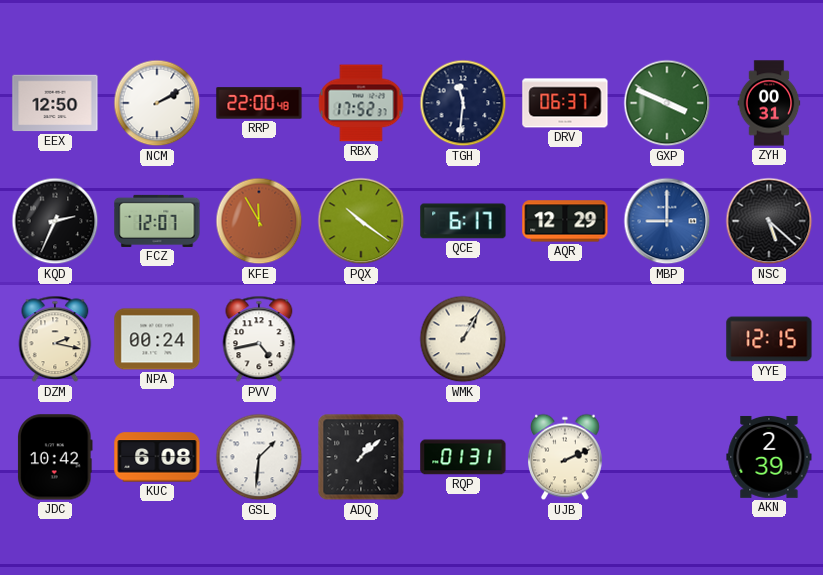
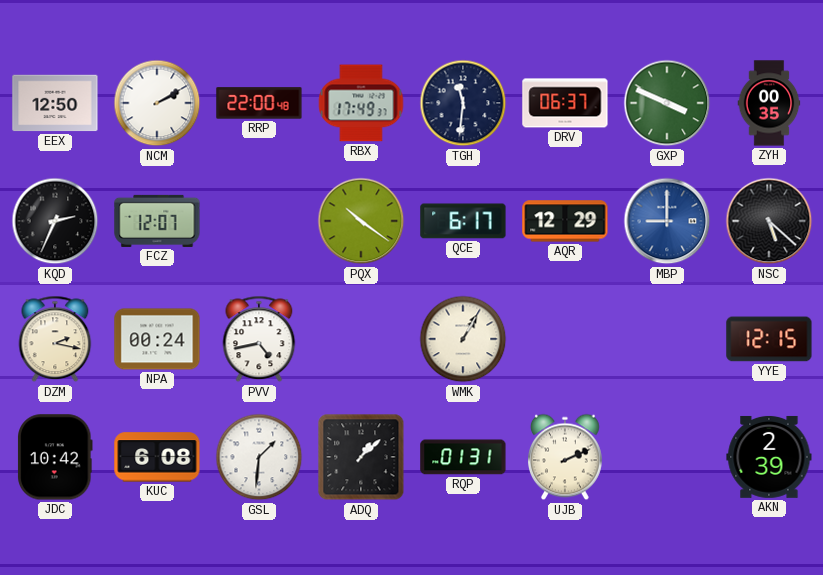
RBX: 17:52 -> 17:49 (361, 103)
ZYH: 00:31 -> 00:35 (769, 103)
KFE: 11:55 -> none (259, 221)
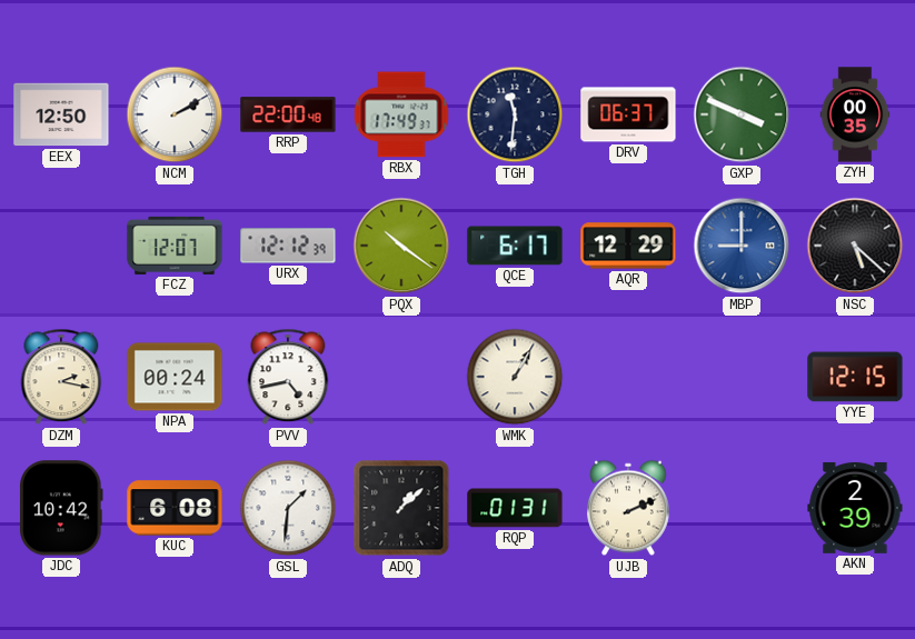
KQD: 2:34 -> none (55, 221)
URX: none -> 12:12 (288, 246)
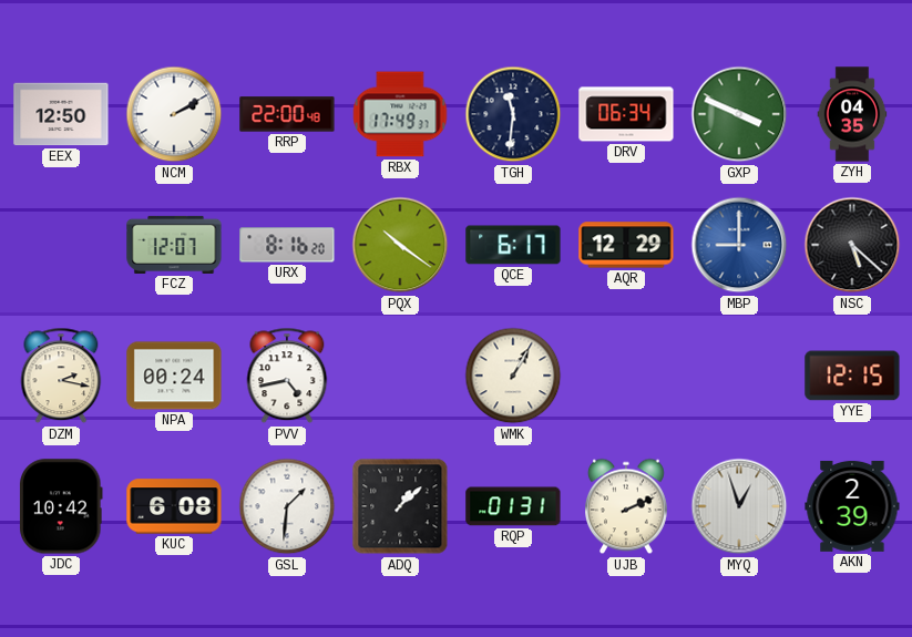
DRV: 06:37 -> 06:34 (626, 114)
ZYH: 00:35 -> 04:35 (852, 114)
URX: 12:12 -> 8:16 (287, 245)
MYQ: none -> 12:57 (739, 506)
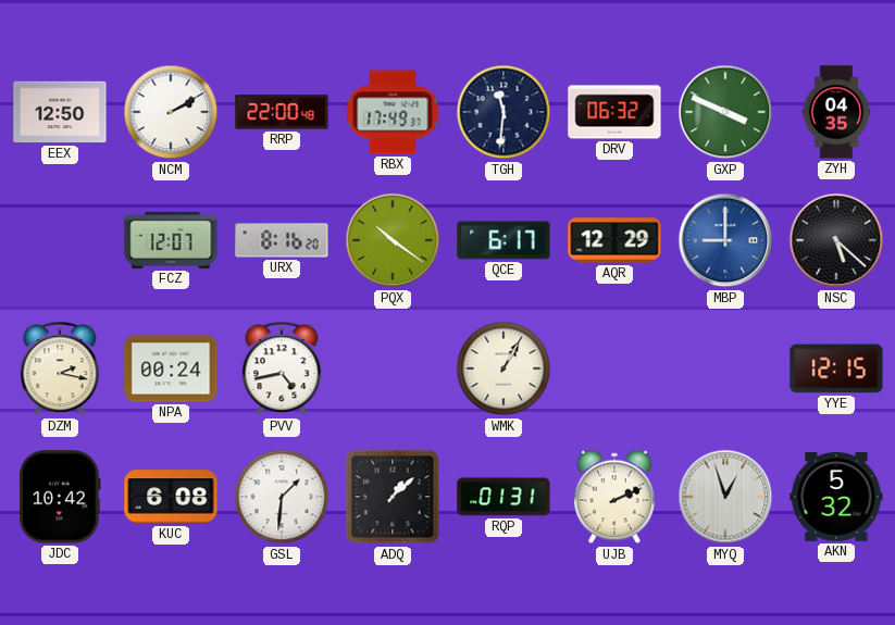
DRV: 06:34 -> 06:32 (614, 112)
AKN: 2:39 -> 5:32 (836, 497)
